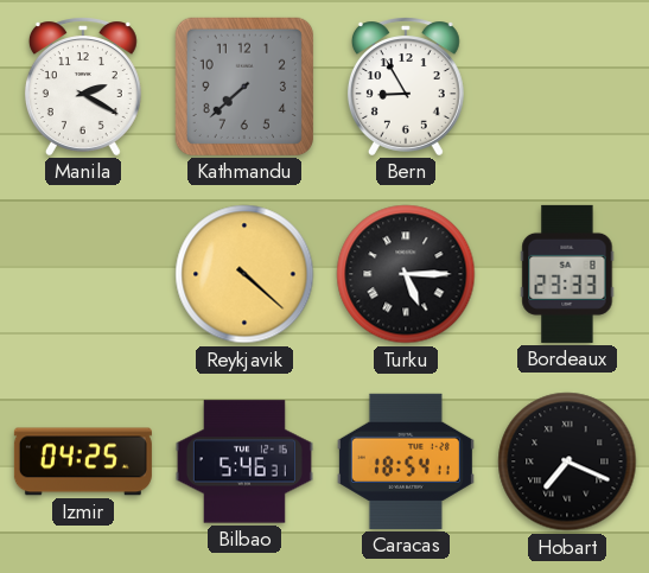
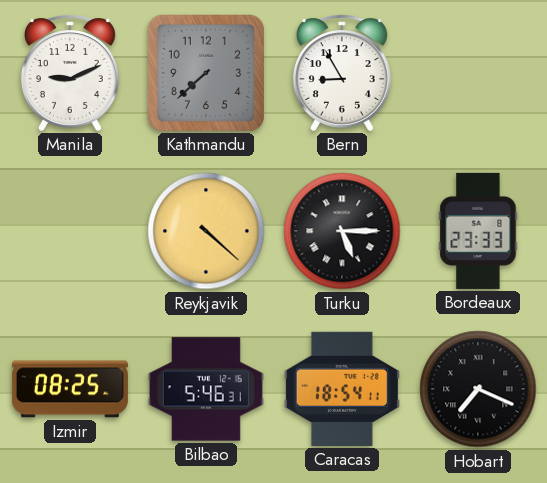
Manila: 2:20 -> 9:11 (70, 73)
Izmir: 04:25 -> 08:25 (70, 389)
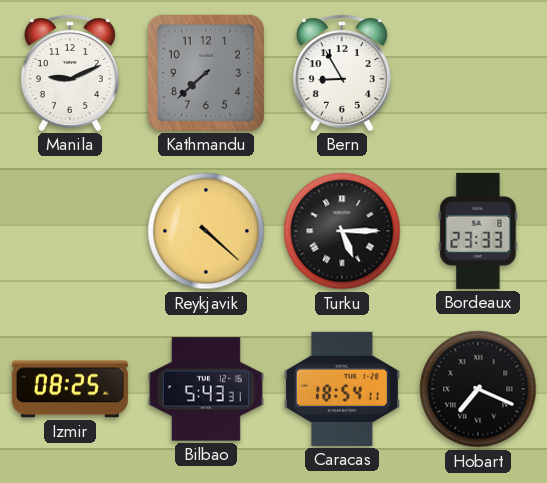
Bilbao: 5:46 -> 5:43 (206, 389)
